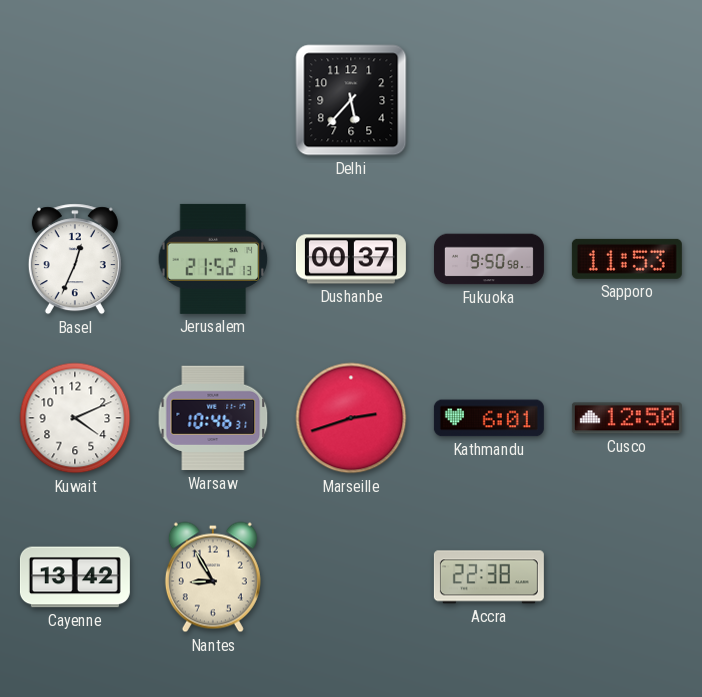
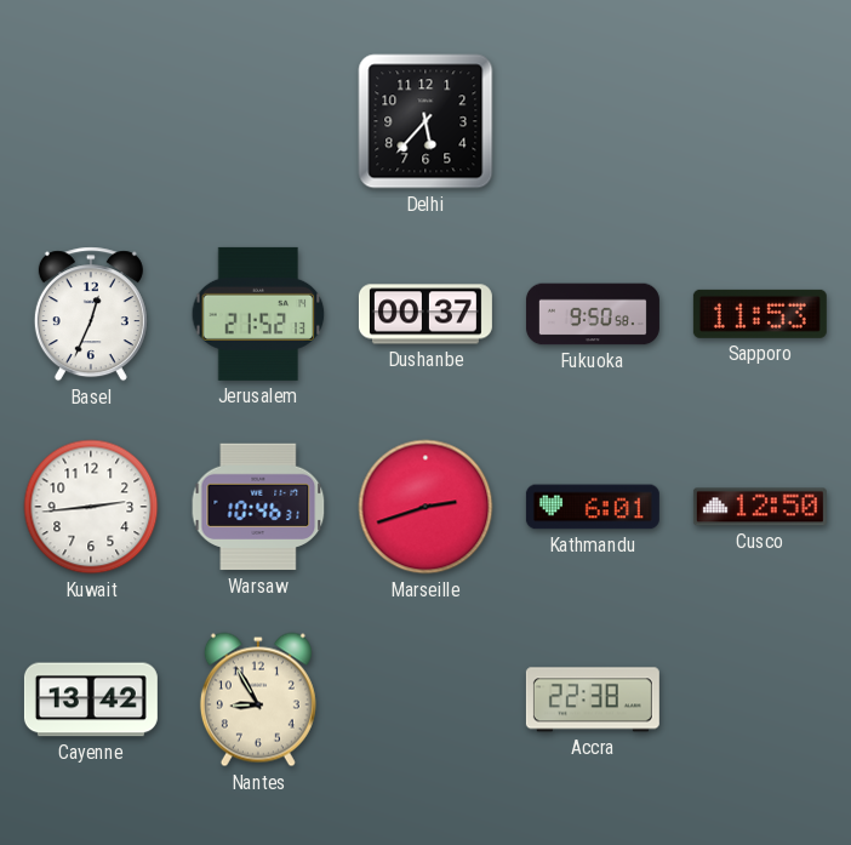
Kuwait: 4:11 -> 2:44 (91, 507)
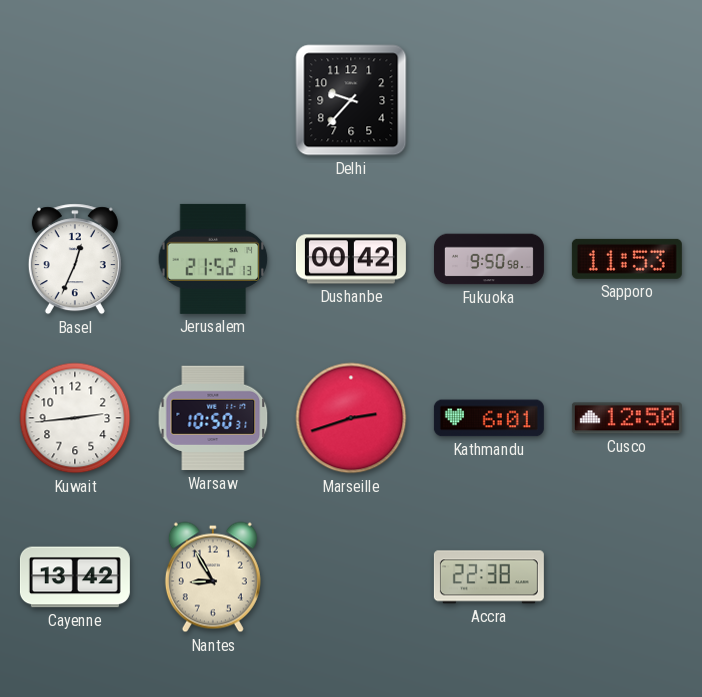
Delhi: 5:37 -> 9:37 (351, 100)
Dushanbe: 00:37 -> 00:42 (351, 259)
Warsaw: 10:46 -> 10:50 (213, 418)
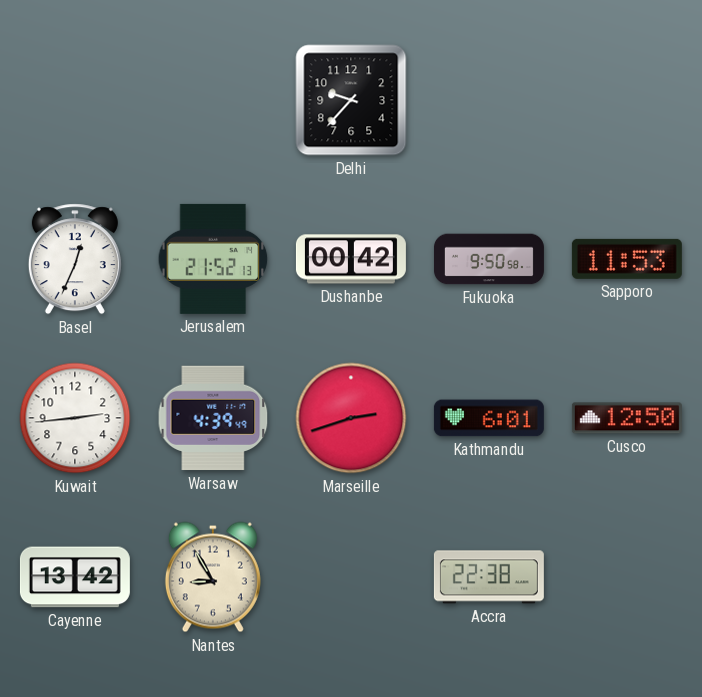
Warsaw: 10:50 -> 4:39 (213, 418)
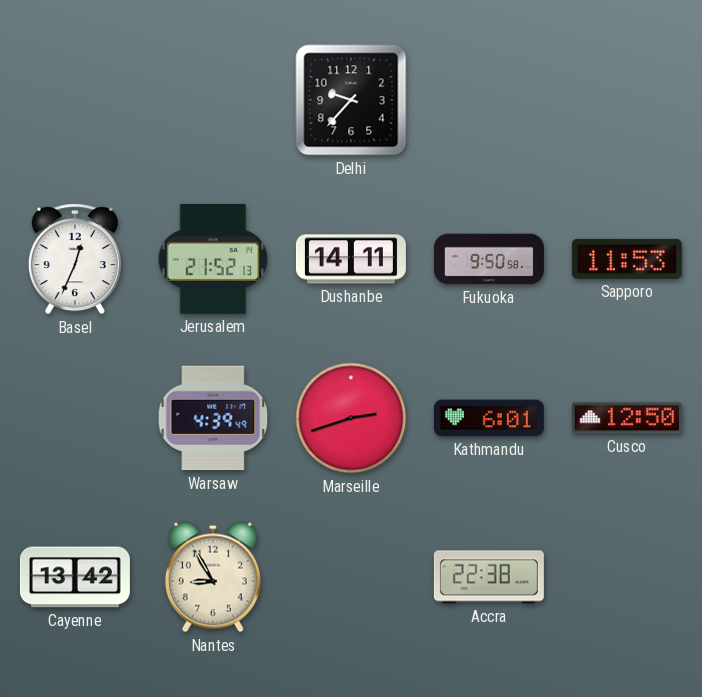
Dushanbe: 00:42 -> 14:11 (351, 259)
Kuwait: 2:44 -> none (75, 418)
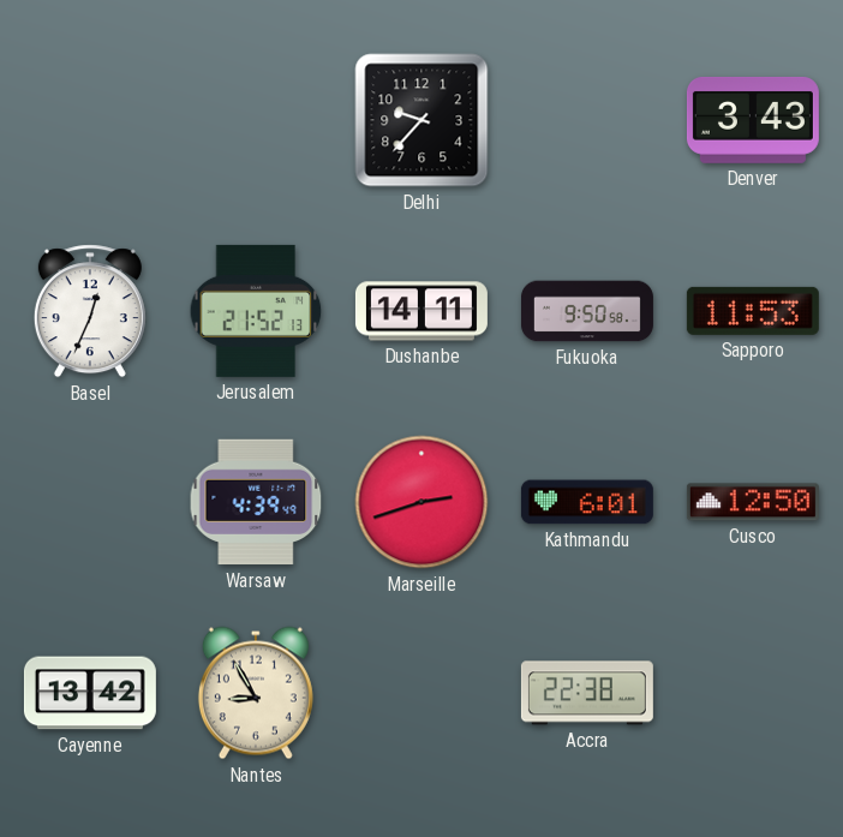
Denver: none -> 3:43 (753, 120)
